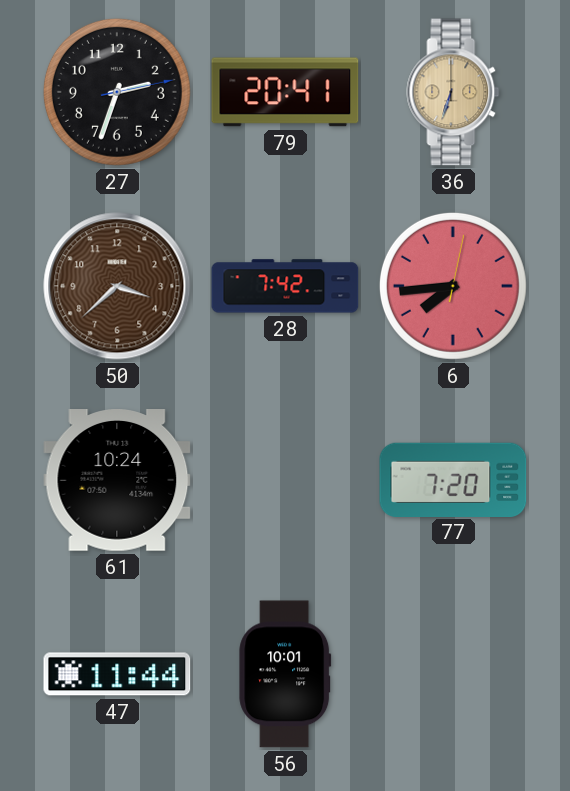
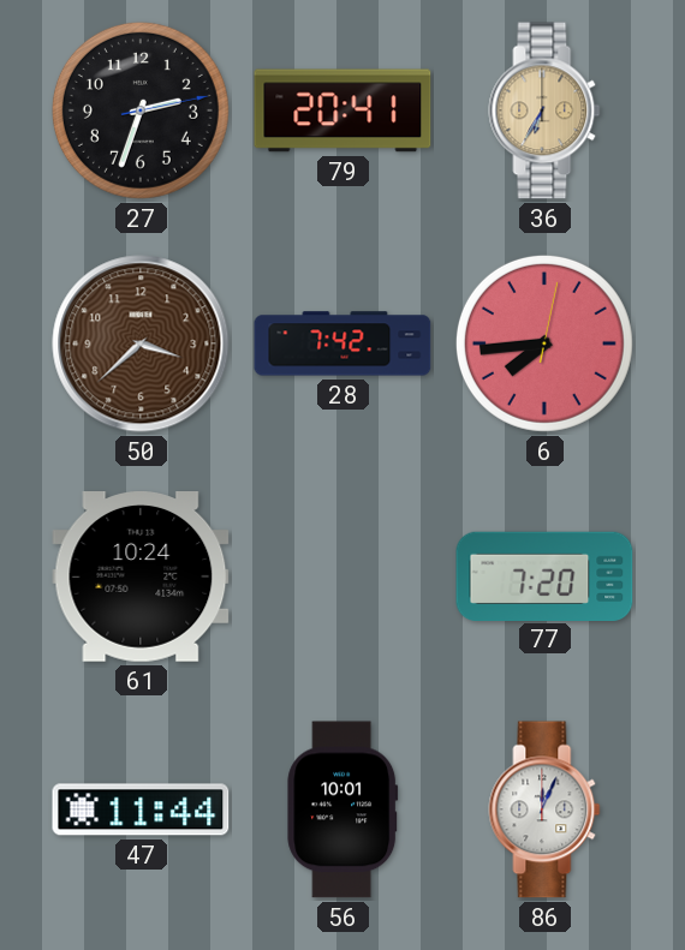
36: 6:33 -> 6:35 (544, 110)
86: none -> 12:04 (544, 809)
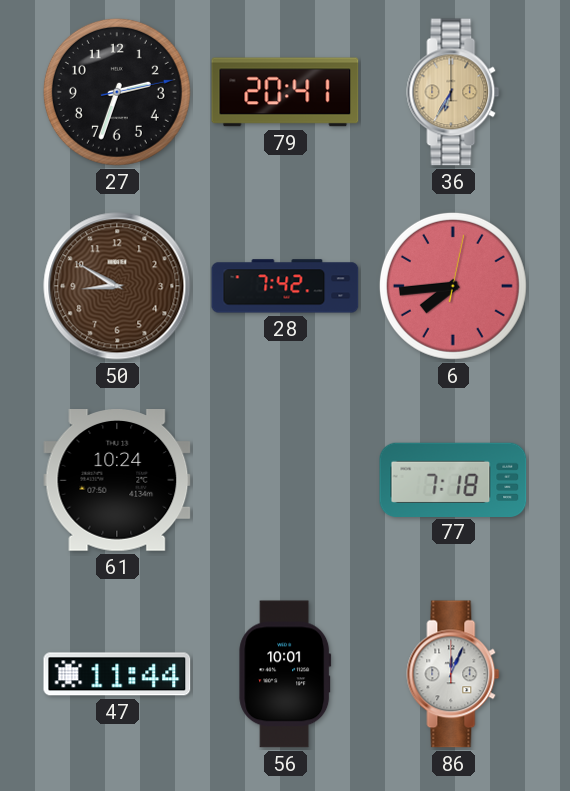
50: 3:38 -> 8:50 (117, 286)
77: 7:20 -> 7:18 (453, 479)
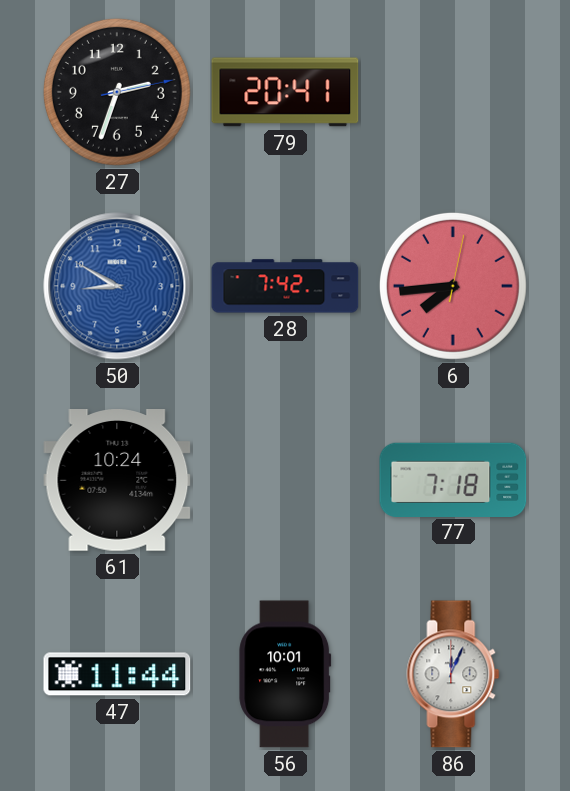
36: 6:35 -> none (453, 92)
50 dial: brown -> blue (117, 286)
